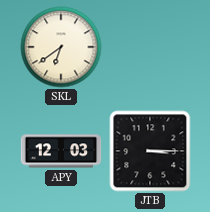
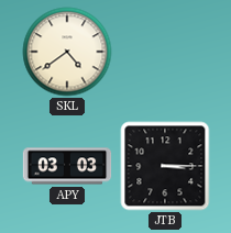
SKL: 6:39 -> 4:39 (67, 52)
APY: 12:03 -> 03:03 (67, 166)
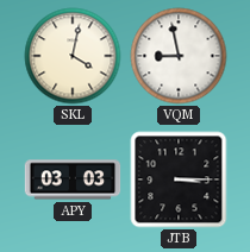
SKL: 4:39 -> 4:02 (73, 56)
VQM: none -> 8:58 (179, 56)
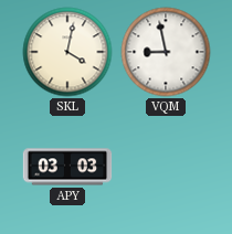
JTB: 3:15 -> none (179, 179)
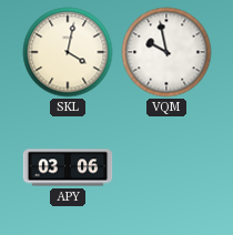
VQM: 8:58 -> 9:58 (166, 52)
APY: 03:03 -> 03:06 (68, 167)
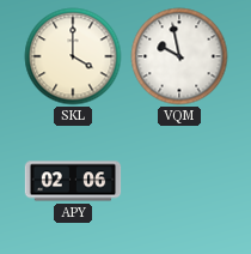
SKL: 4:02 -> 4:00 (73, 56)
APY: 03:06 -> 02:06 (73, 181)
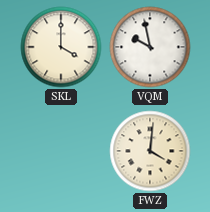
APY: 02:06 -> none (73, 181)
FWZ: none -> 4:01 (150, 151)
